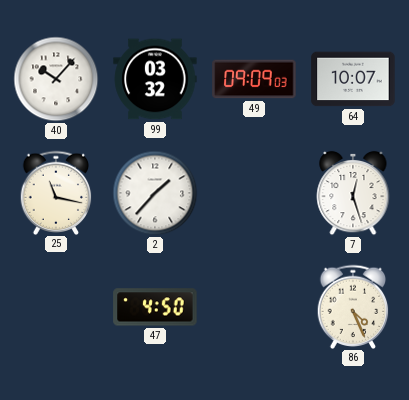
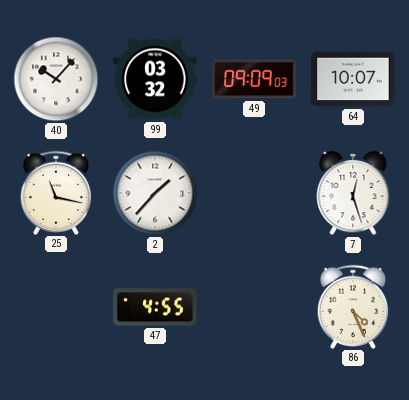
47: 4:50 -> 4:55 (155, 307)
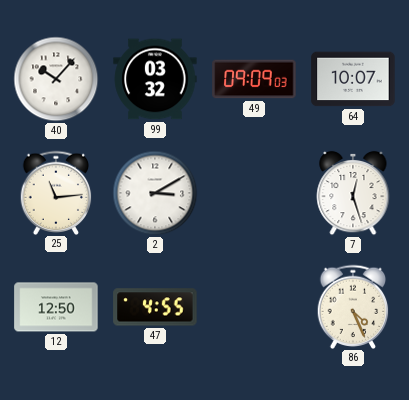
25: 11:17 -> 11:14 (56, 192)
2: 1:37 -> 3:10 (155, 193)
12: none -> 12:50 (56, 307)
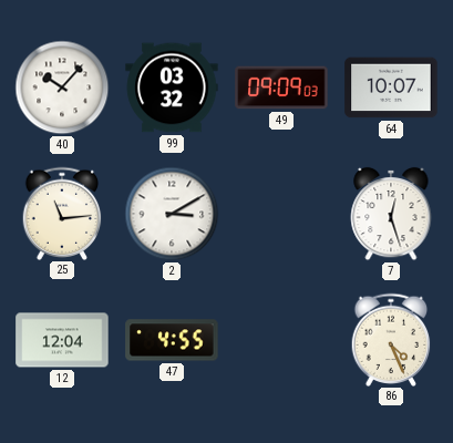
12: 12:50 -> 12:04 (62, 340)
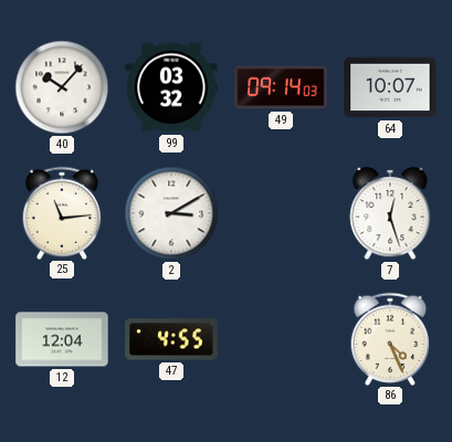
49: 09:09 -> 09:14 (281, 87)
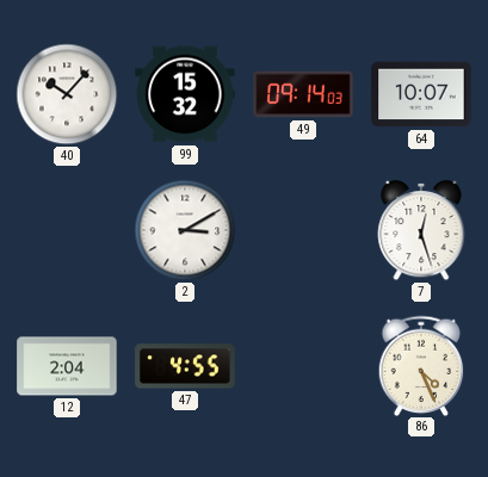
99: 03:32 -> 15:32 (185, 94)
25: 11:14 -> none (62, 212)
12: 12:04 -> 2:04 (67, 366)
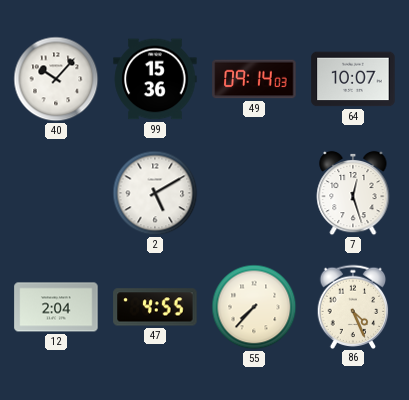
99: 15:32 -> 15:36 (155, 79)
2: 3:10 -> 5:10 (155, 193)
55: none -> 7:37 (254, 307)
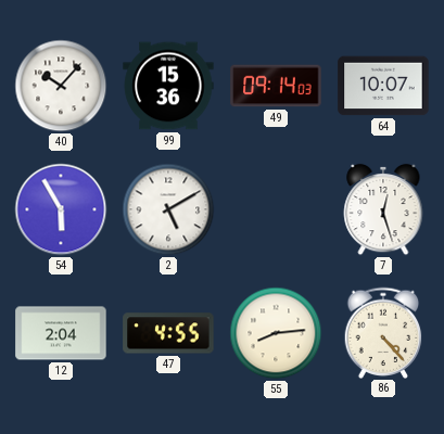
54: none -> 5:55 (61, 209)
55: 7:37 -> 8:14 (276, 333)
86: 4:26 -> 4:23 (383, 332)
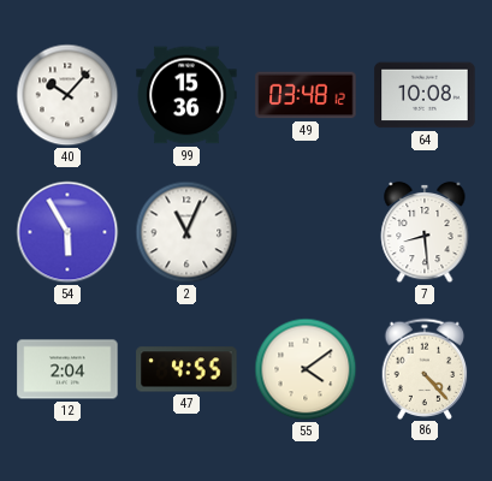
49: 09:14 -> 03:48 (306, 95)
64: 10:07 -> 10:08 (425, 95)
2: 5:10 -> 11:04 (186, 232)
7: 12:27 -> 8:29 (425, 232)
55: 8:14 -> 4:09 (306, 369)
